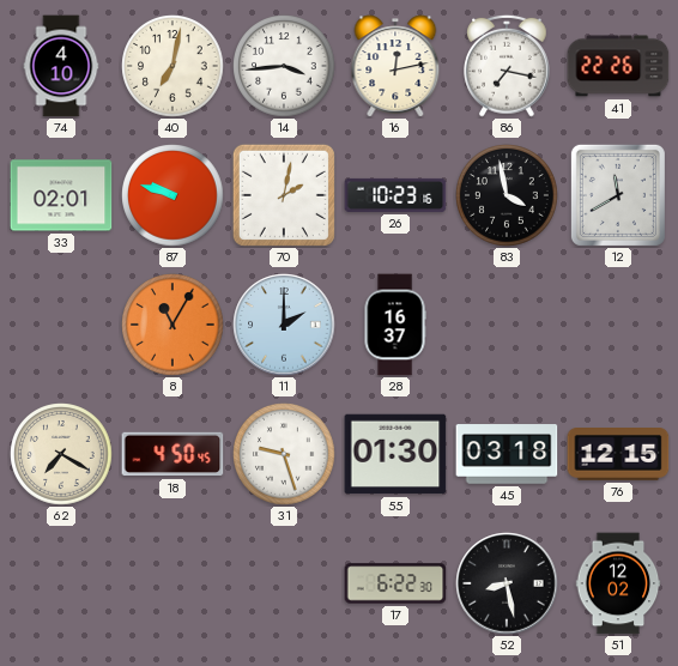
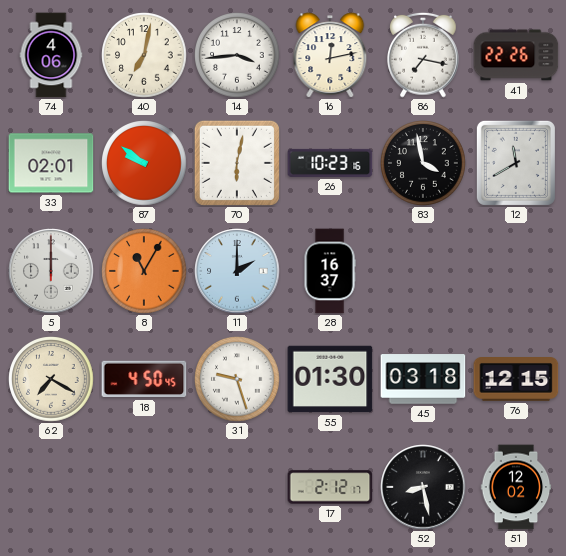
74: 4:10 -> 4:06 (51, 55)
87: 9:48 -> 9:51 (144, 163)
70: 2:02 -> 6:02 (237, 163)
5: none -> 12:00 (51, 271)
17: 6:22 -> 2:12 (330, 487)
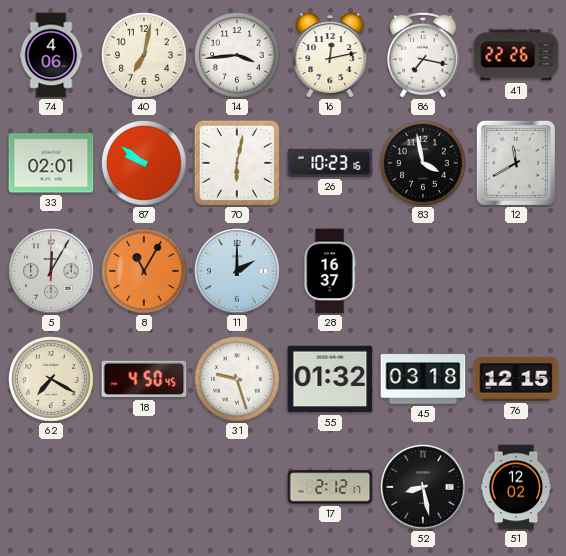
5: 12:00 -> 12:05 (51, 271)
55: 01:30 -> 01:32 (330, 379)
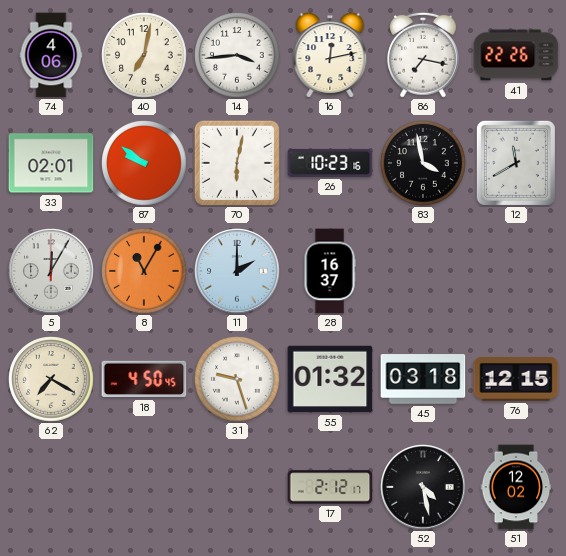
52: 8:28 -> 4:28 (423, 487)
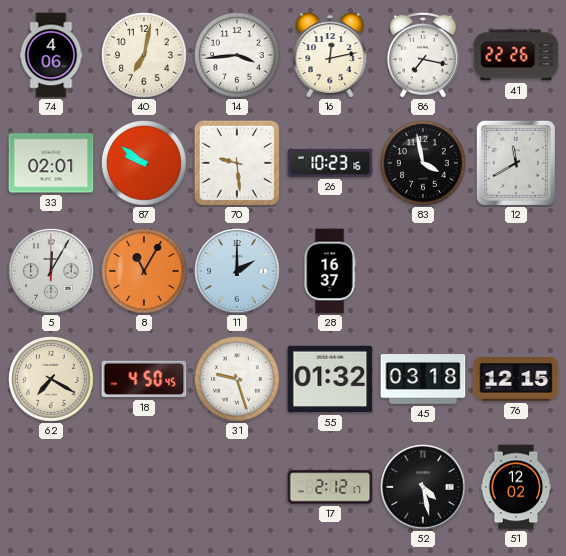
70: 6:02 -> 9:29 (237, 163)
